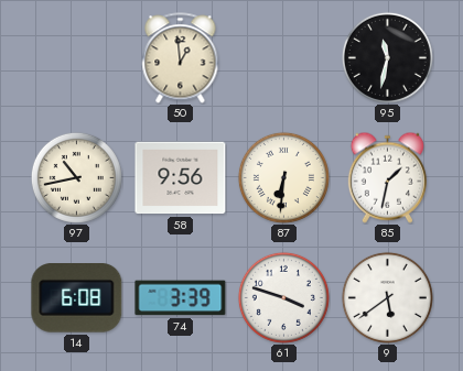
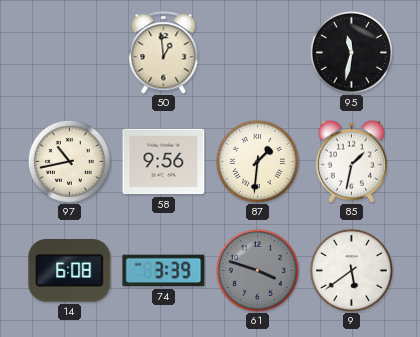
87: 6:31 -> 1:31 (257, 161)
61 dial: white -> grey (257, 270)
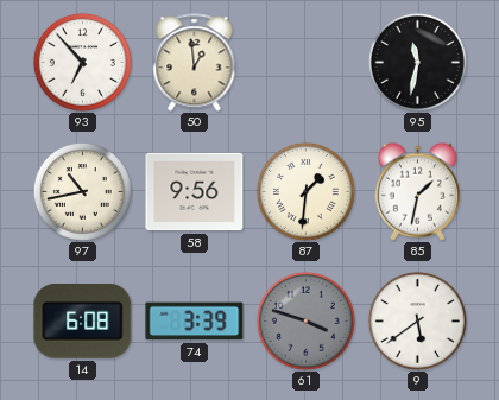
93: none -> 6:53 (82, 62)
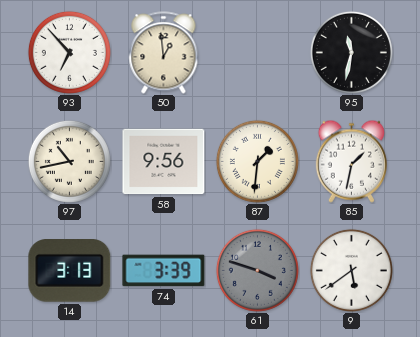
14: 6:08 -> 3:13 (70, 271)
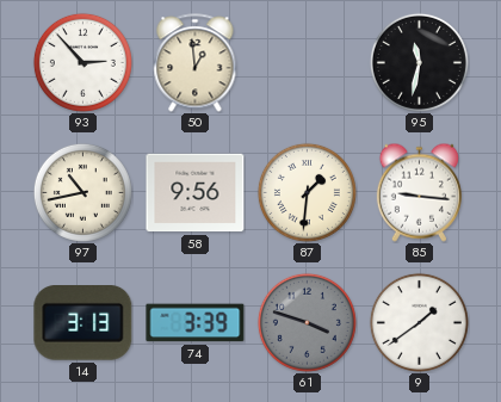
93: 6:53 -> 2:53 (82, 62)
85: 1:32 -> 9:16 (419, 192)
9: 5:39 -> 1:39 (419, 322)
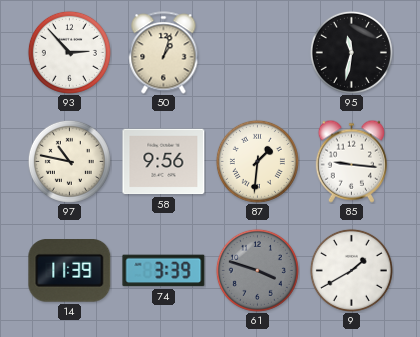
50: 12:59 -> 1:03 (164, 53)
97: 10:43 -> 10:47 (69, 161)
14: 3:13 -> 11:39 (70, 271)
9: 1:39 -> 1:40 (351, 270)
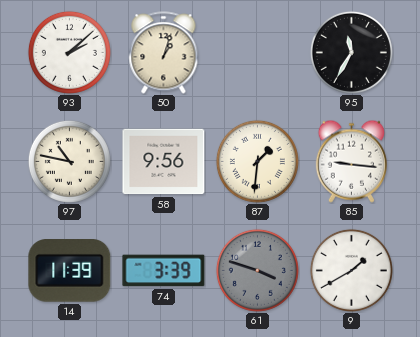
93: 2:53 -> 2:08 (69, 52)
95: 11:32 -> 11:35 (351, 52)
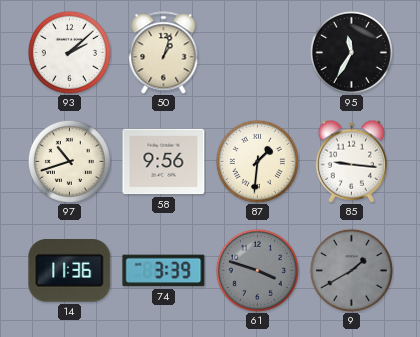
97: 10:47 -> 10:42 (69, 161)
14: 11:39 -> 11:36 (70, 271)
9 dial: white -> grey (351, 270)
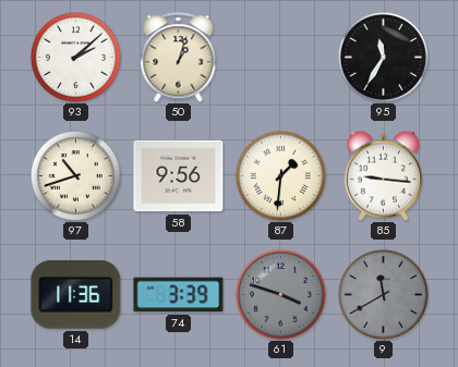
9: 1:40 -> 11:40 (383, 294)
